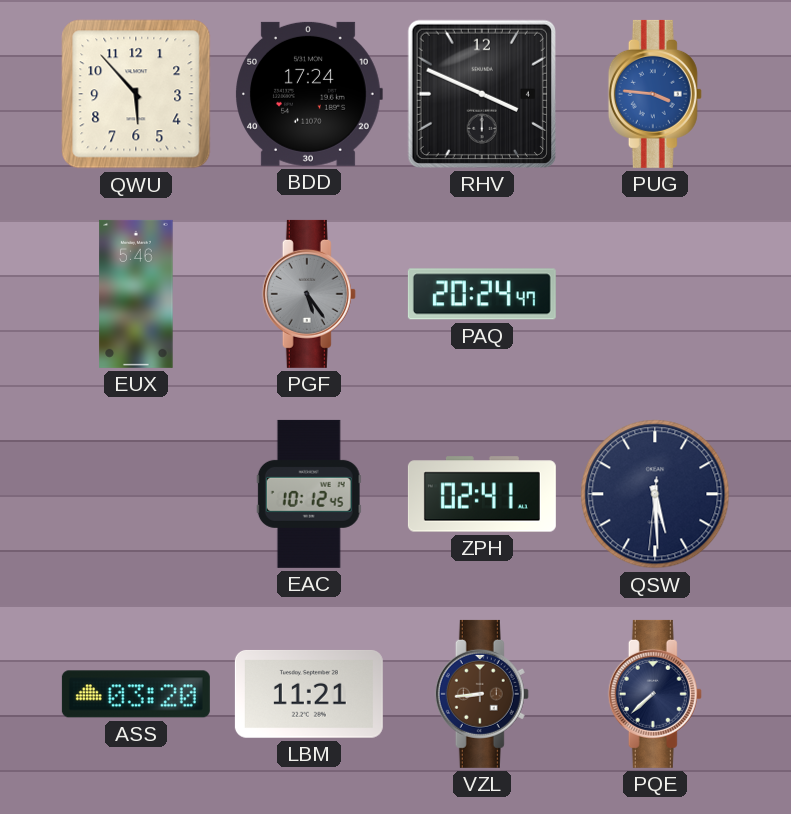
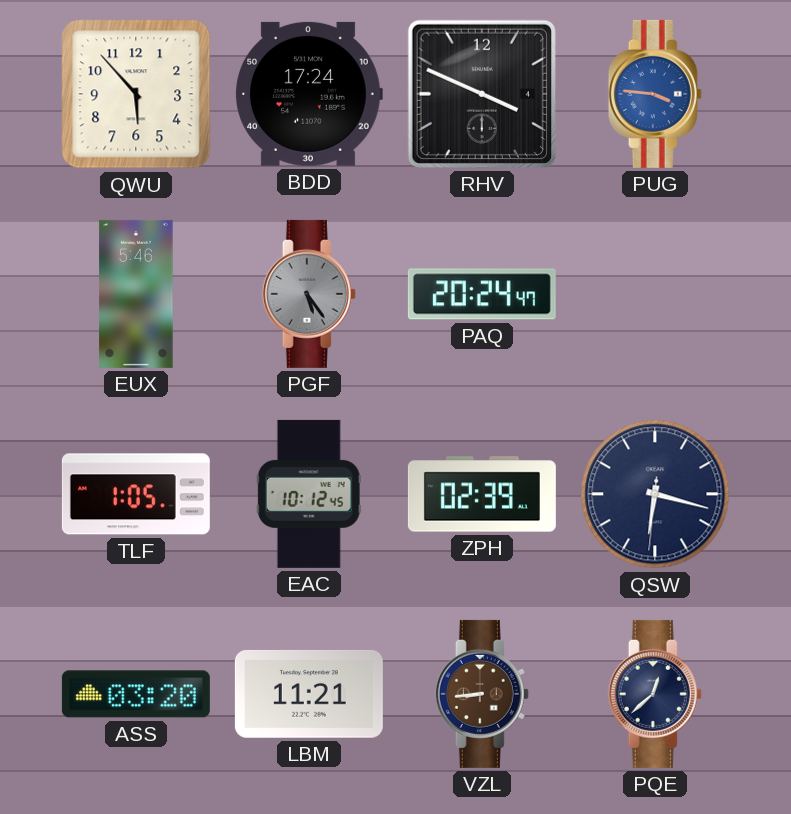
TLF: none -> 1:05 (136, 494)
ZPH: 02:41 -> 02:39 (482, 494)
QSW: 5:29 -> 6:17 (655, 494)
PQE: 7:38 -> 12:38 (655, 694)
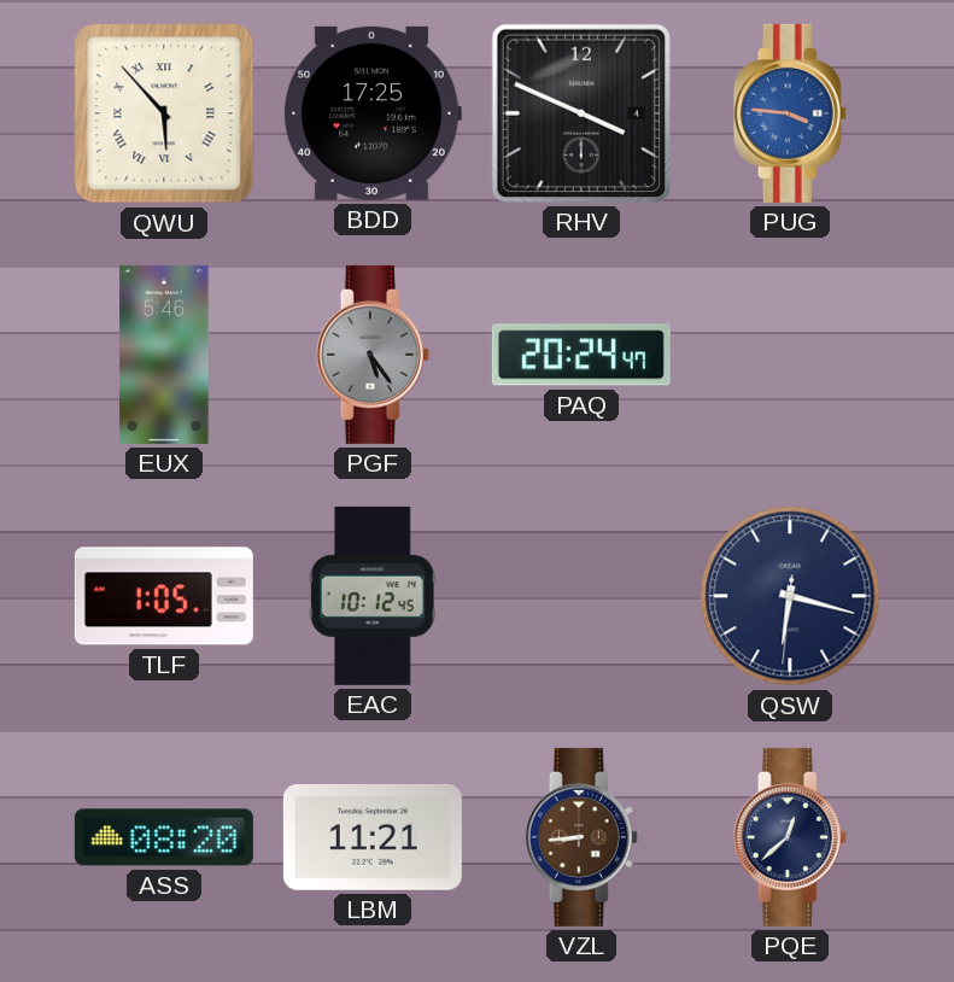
QWU numerals: Arabic -> Roman (164, 113)
BDD: 17:24 -> 17:25 (373, 113)
ZPH: 02:39 -> none (482, 494)
ASS: 03:20 -> 08:20 (164, 837)
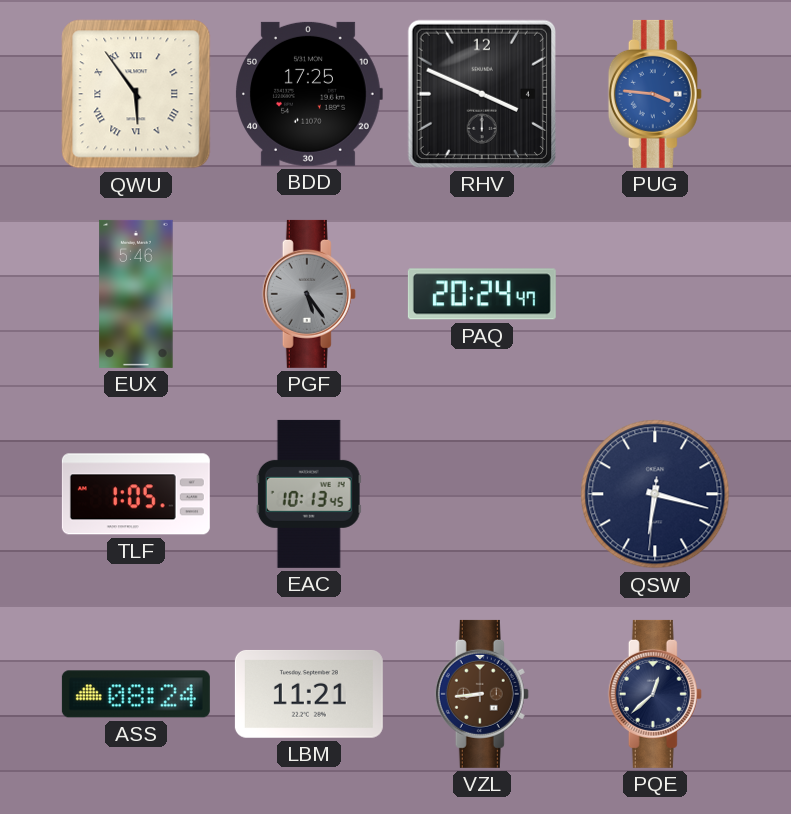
QWU: 5:53 -> 5:54 (136, 94)
EAC: 10:12 -> 10:13 (309, 494)
ASS: 08:20 -> 08:24 (136, 694)
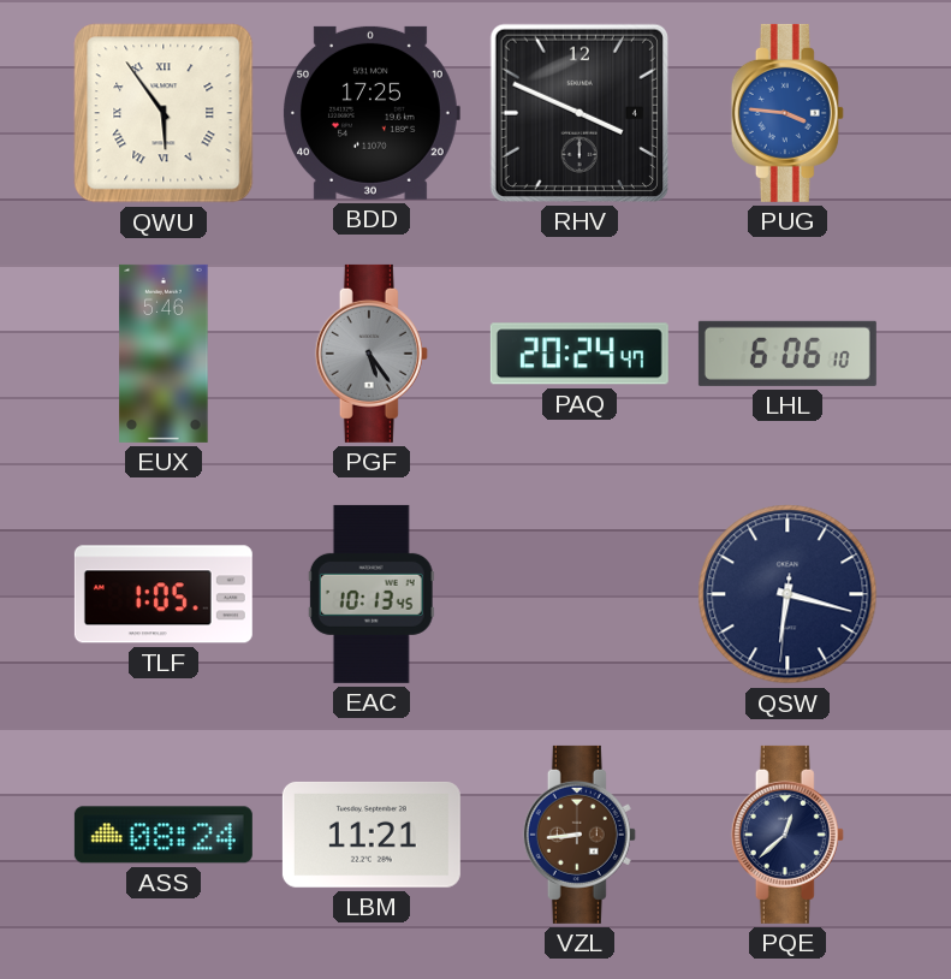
LHL: none -> 6:06 (787, 354)
